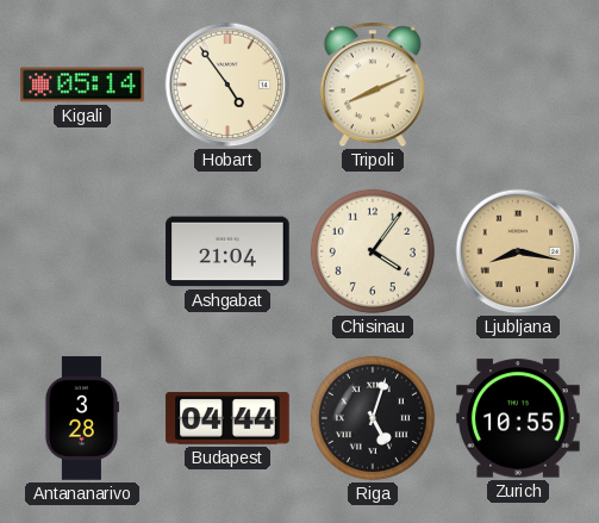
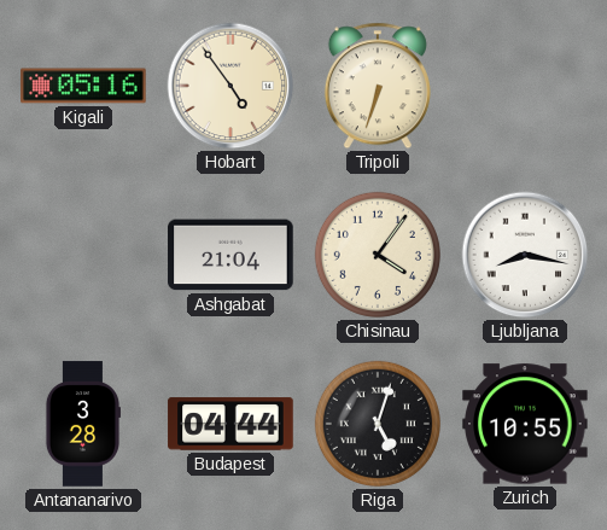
Kigali: 05:14 -> 05:16 (83, 86)
Tripoli: 8:11 -> 6:33 (378, 86)
Ljubljana dial: champagne -> white (525, 255)
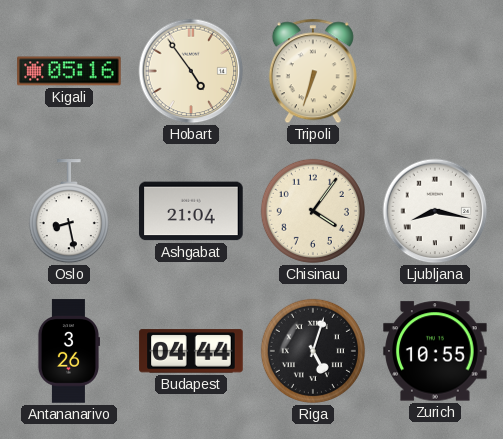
Oslo: none -> 8:28 (69, 212)
Antananarivo: 3:28 -> 3:26 (68, 351)
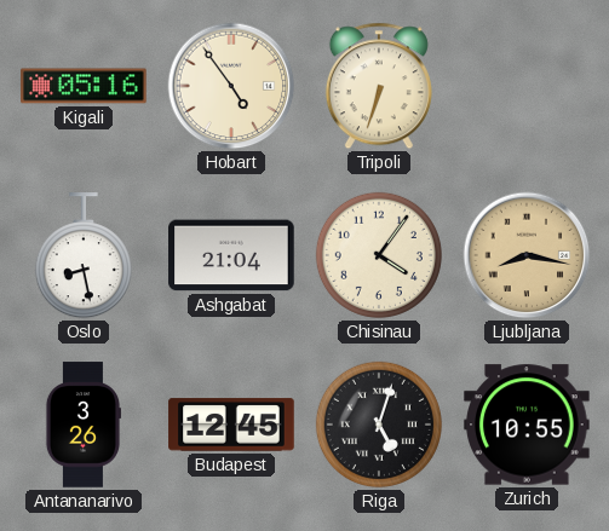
Ljubljana dial: white -> champagne (527, 255)
Budapest: 04:44 -> 12:45 (231, 425)
